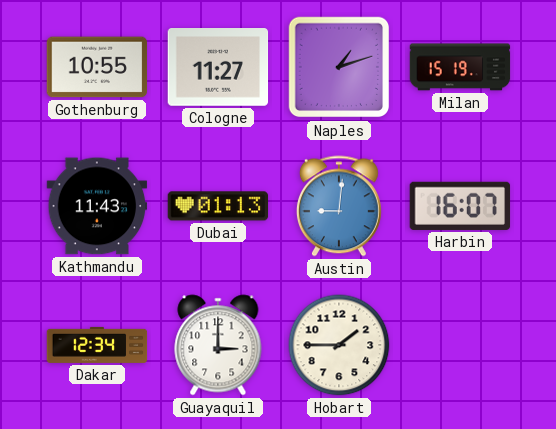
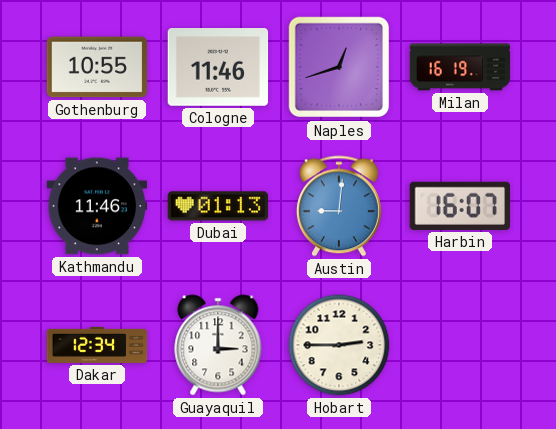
Cologne: 11:27 -> 11:46 (218, 68)
Naples: 1:12 -> 12:42 (339, 67)
Milan: 15:19 -> 16:19 (460, 67)
Kathmandu: 11:43 -> 11:46 (97, 206)
Hobart: 1:45 -> 2:45 (339, 345)
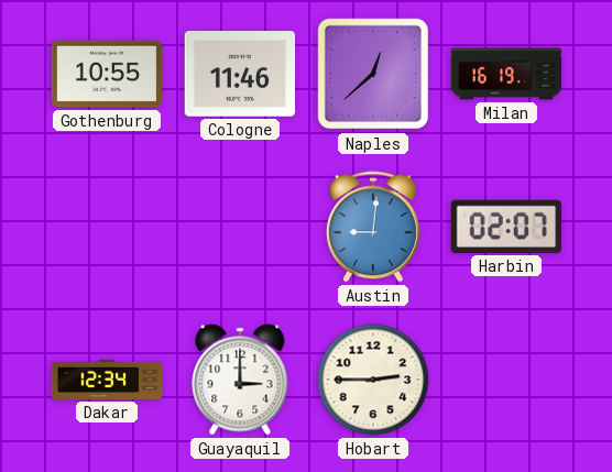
Naples: 12:42 -> 12:38 (373, 74)
Kathmandu: 11:46 -> none (97, 206)
Dubai: 01:13 -> none (218, 206)
Harbin: 16:07 -> 02:07 (506, 227)
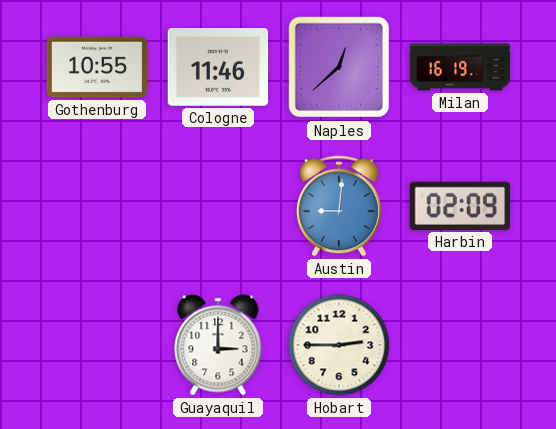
Harbin: 02:07 -> 02:09 (460, 206)
Dakar: 12:34 -> none (107, 380)
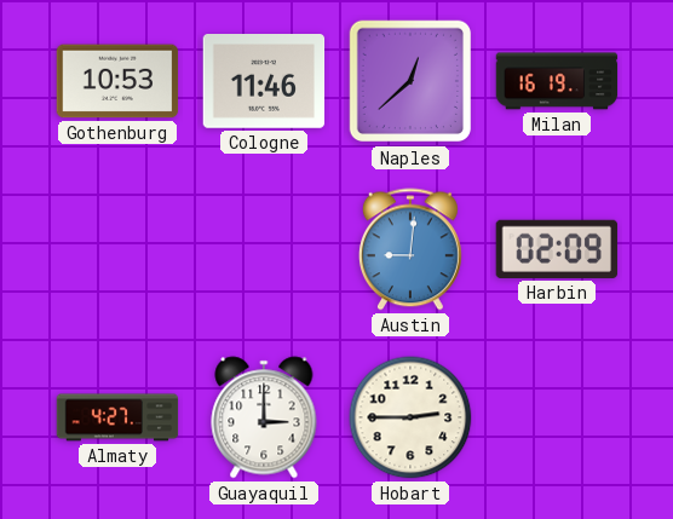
Gothenburg: 10:55 -> 10:53 (117, 81)
Almaty: none -> 4:27 (117, 417)
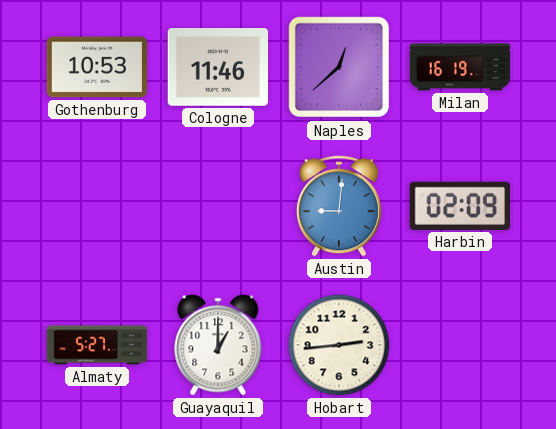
Almaty: 4:27 -> 5:27 (97, 345)
Guayaquil: 3:00 -> 1:00 (218, 345)
Hobart: 2:45 -> 2:44 (339, 345)
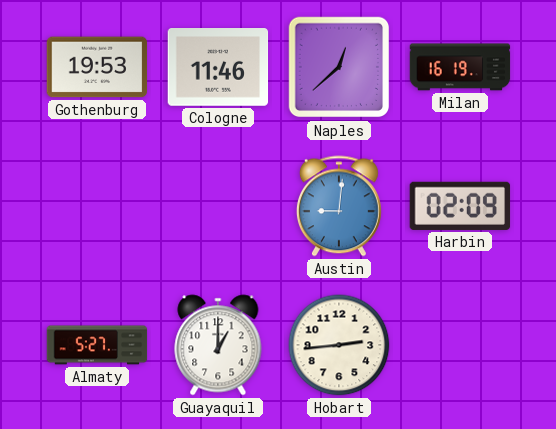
Gothenburg: 10:53 -> 19:53 (97, 67)
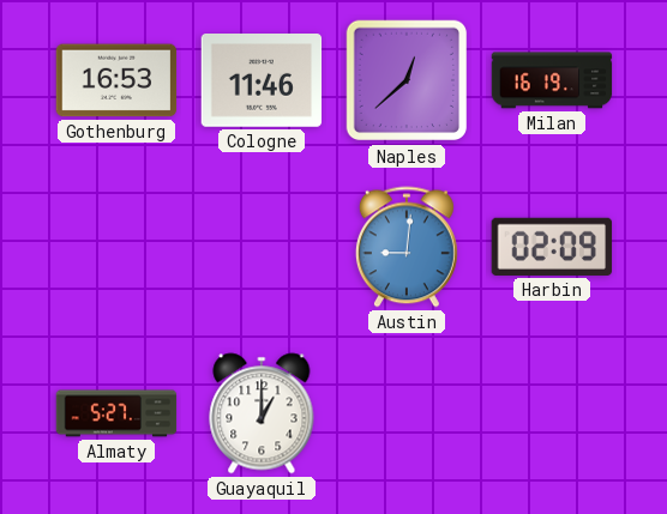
Gothenburg: 19:53 -> 16:53 (116, 80)
Hobart: 2:44 -> none (339, 345)
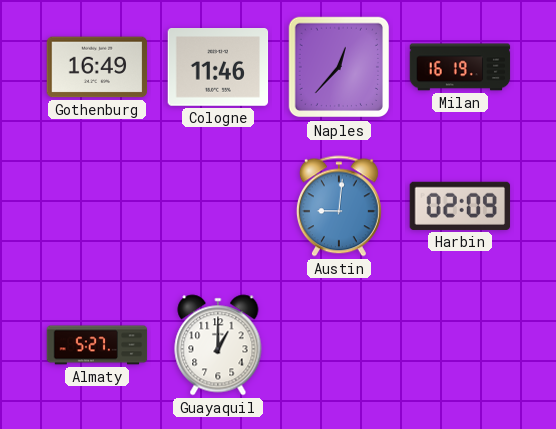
Gothenburg: 16:53 -> 16:49 (97, 67)
Naples: 12:38 -> 12:37 (339, 67)
